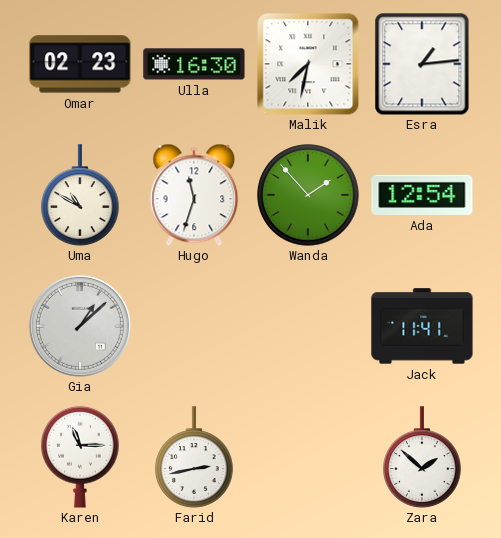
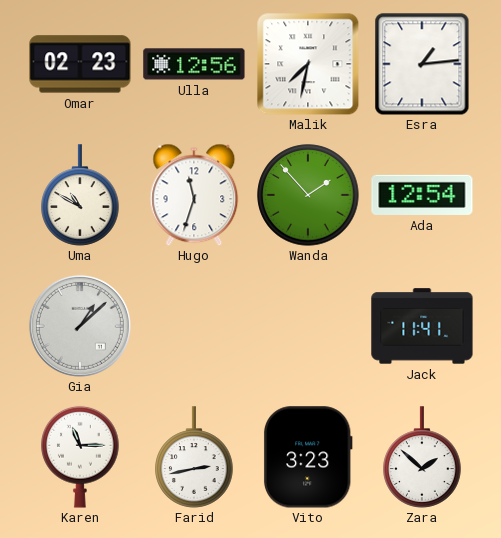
Ulla: 16:30 -> 12:56 (194, 64)
Vito: none -> 3:23 (308, 457)
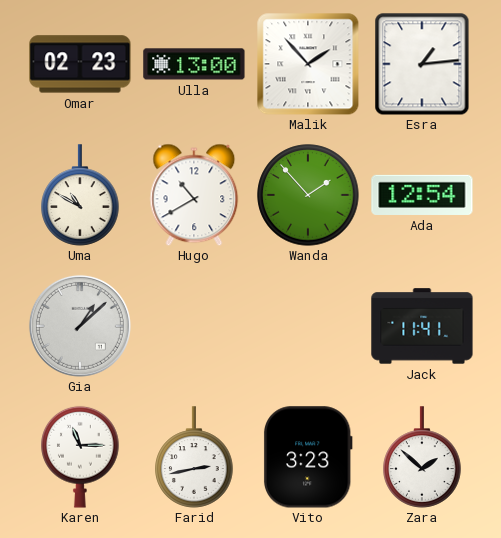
Ulla: 12:56 -> 13:00 (194, 64)
Malik: 7:32 -> 1:53 (308, 64)
Hugo: 11:33 -> 10:40 (194, 195)
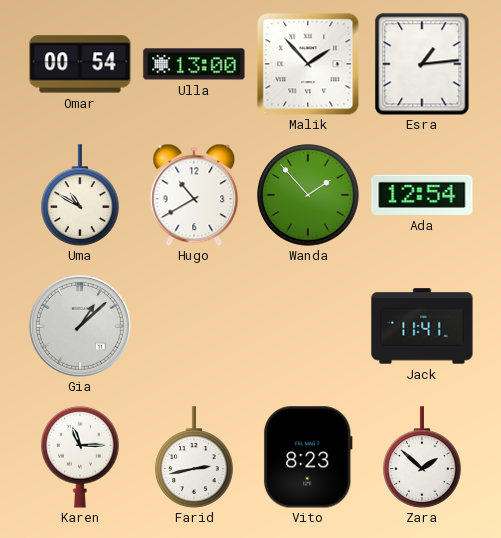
Omar: 02:23 -> 00:54 (80, 64)
Vito: 3:23 -> 8:23 (308, 457)
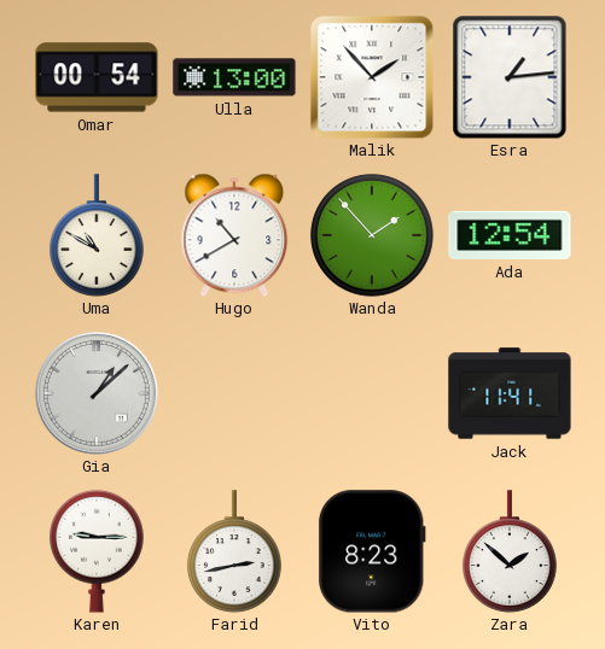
Karen: 11:15 -> 9:15 (97, 551)
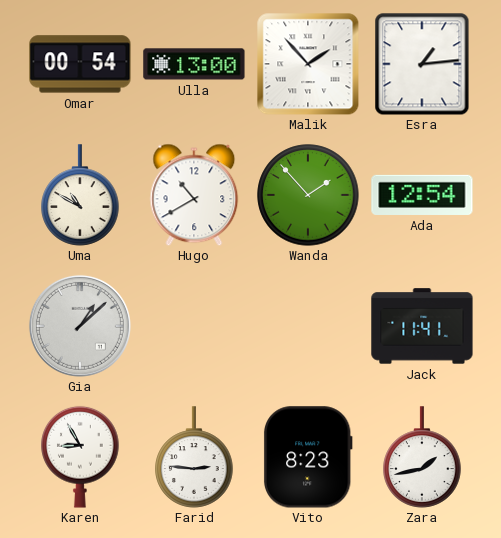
Karen: 9:15 -> 8:55 (80, 457)
Farid: 2:43 -> 2:46 (194, 457)
Zara: 1:52 -> 1:43 (422, 457)
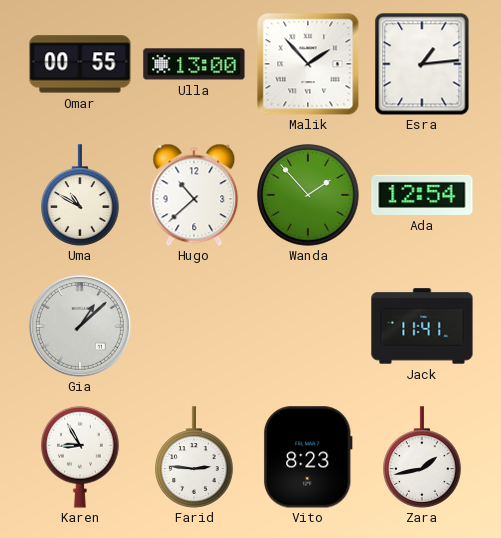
Omar: 00:54 -> 00:55 (80, 64)
Hugo: 10:40 -> 10:38 (194, 195)
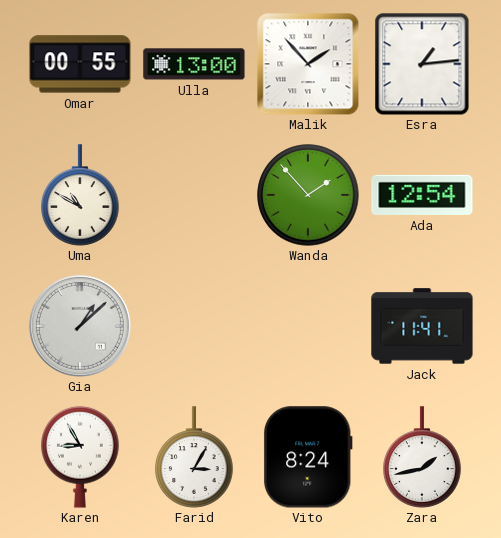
Hugo: 10:38 -> none (194, 195)
Farid: 2:46 -> 3:05 (194, 457)
Vito: 8:23 -> 8:24 (308, 457)
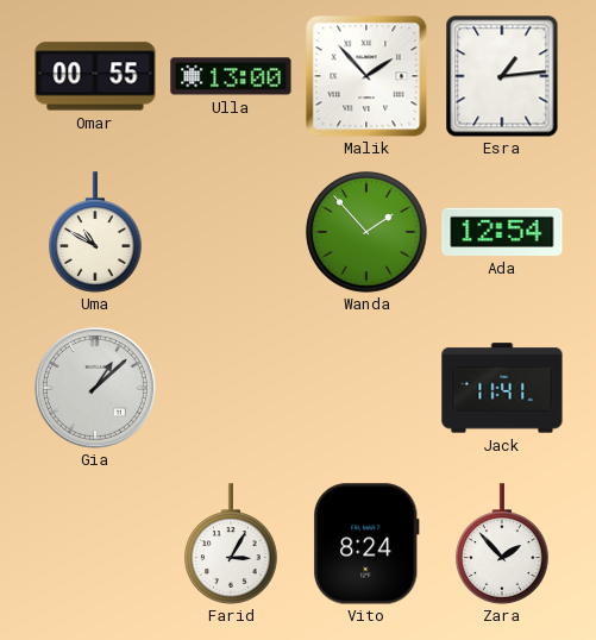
Karen: 8:55 -> none (80, 457)
Zara: 1:43 -> 1:53 (502, 544)
